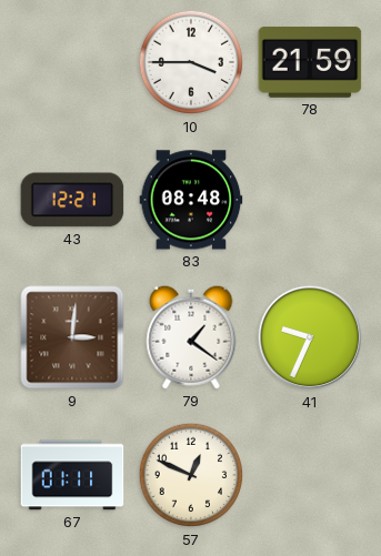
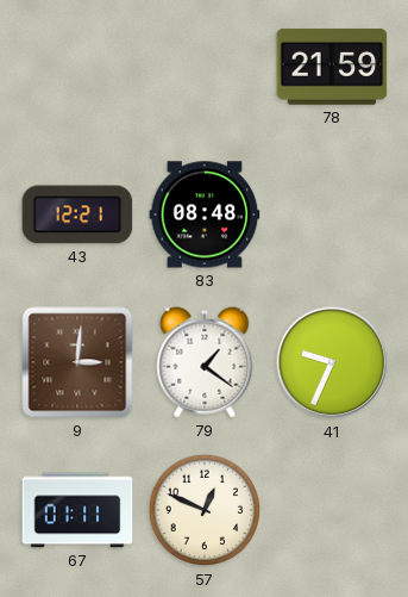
10: 3:45 -> none (191, 62)
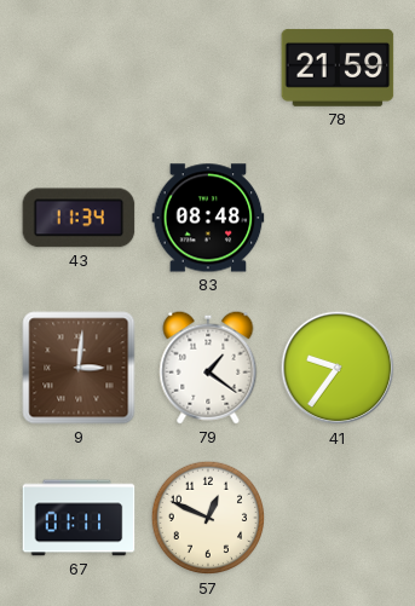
43: 12:21 -> 11:34 (79, 218)
41: 9:34 -> 9:36 (338, 368)
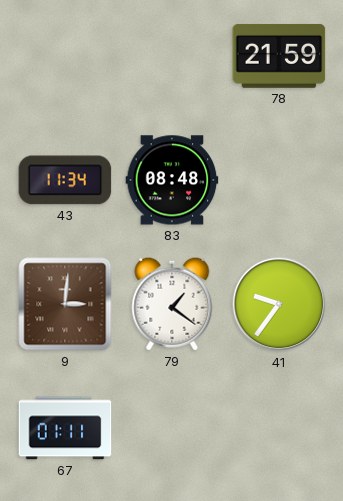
57: 12:49 -> none (208, 518)
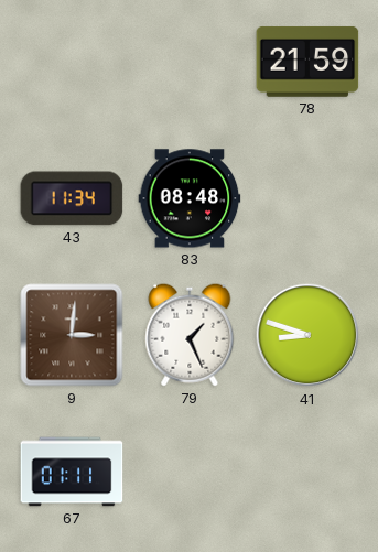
79: 1:21 -> 1:26 (190, 335)
41: 9:36 -> 8:48 (307, 335)
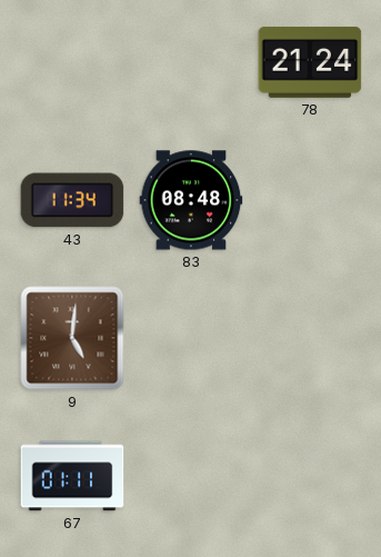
78: 21:59 -> 21:24 (310, 62)
9: 3:01 -> 5:01 (72, 338)
79: 1:26 -> none (190, 335)
41: 8:48 -> none (307, 335)
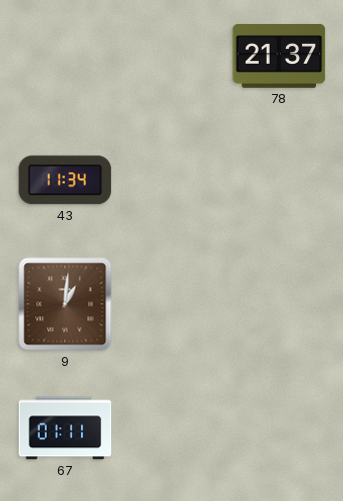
78: 21:24 -> 21:37 (279, 56)
83: 08:48 -> none (191, 200)
9: 5:01 -> 1:01 (65, 304)
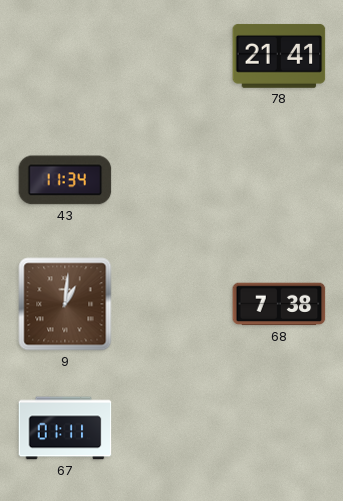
78: 21:37 -> 21:41 (279, 56)
68: none -> 7:38 (279, 304)
